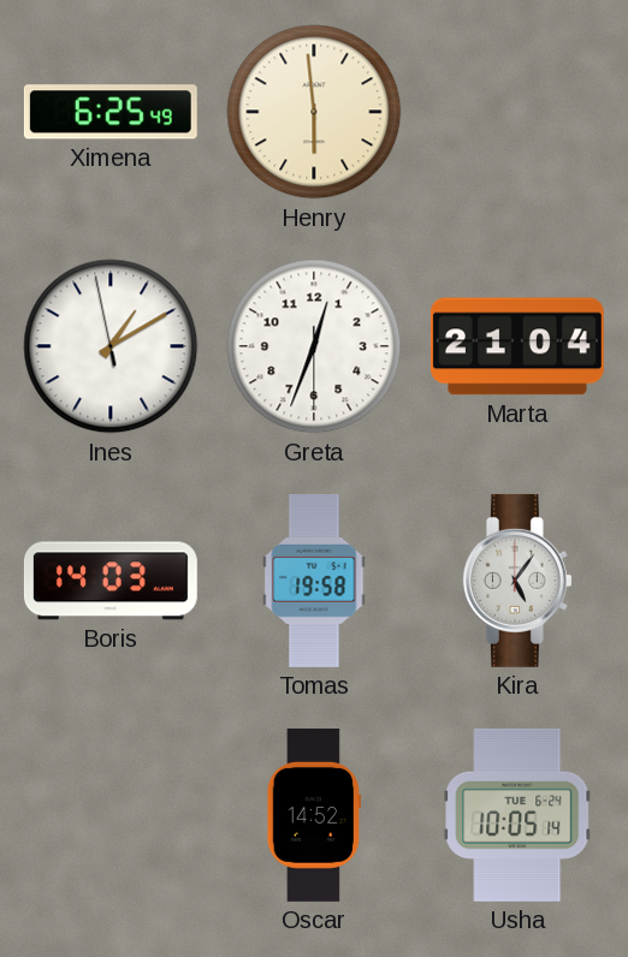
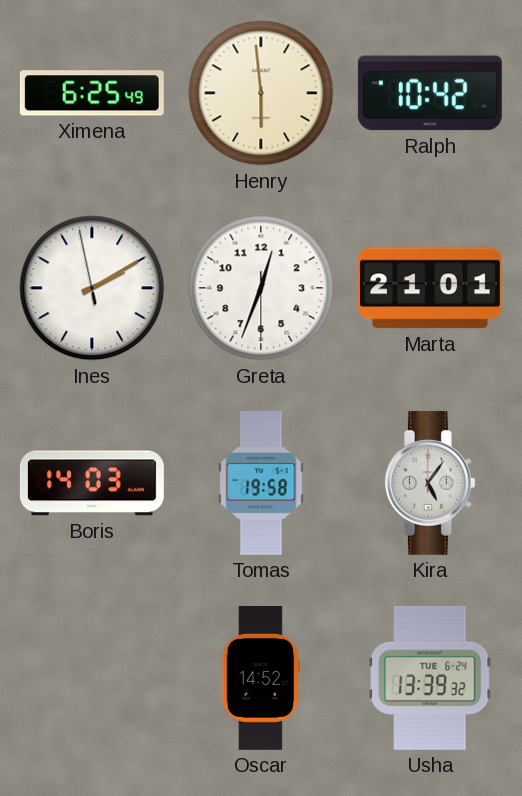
Ralph: none -> 10:42 (430, 93)
Ines: 1:09 -> 2:09 (92, 288)
Marta: 21:04 -> 21:01 (430, 288)
Usha: 10:05 -> 13:39 (430, 678)
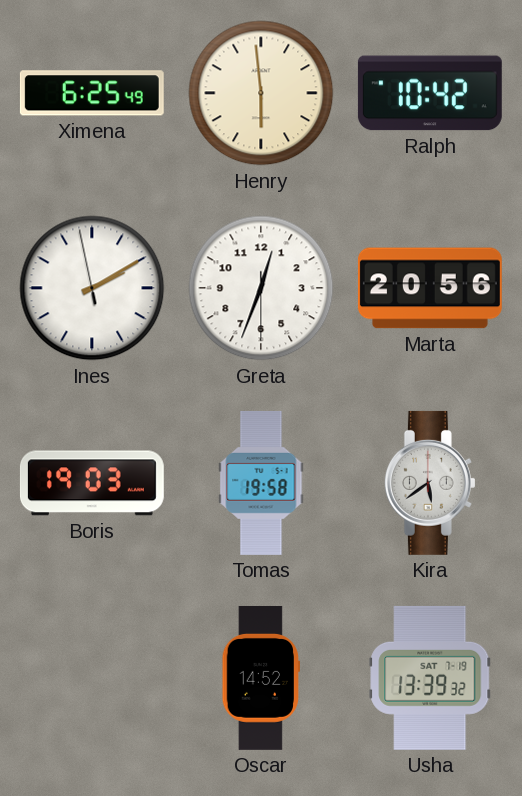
Marta: 21:01 -> 20:56 (430, 288)
Boris: 14:03 -> 19:03 (92, 483)
Kira: 5:06 -> 5:39 (430, 483)
Usha date: TUE 6-24 -> SAT 7-19 (430, 678)
